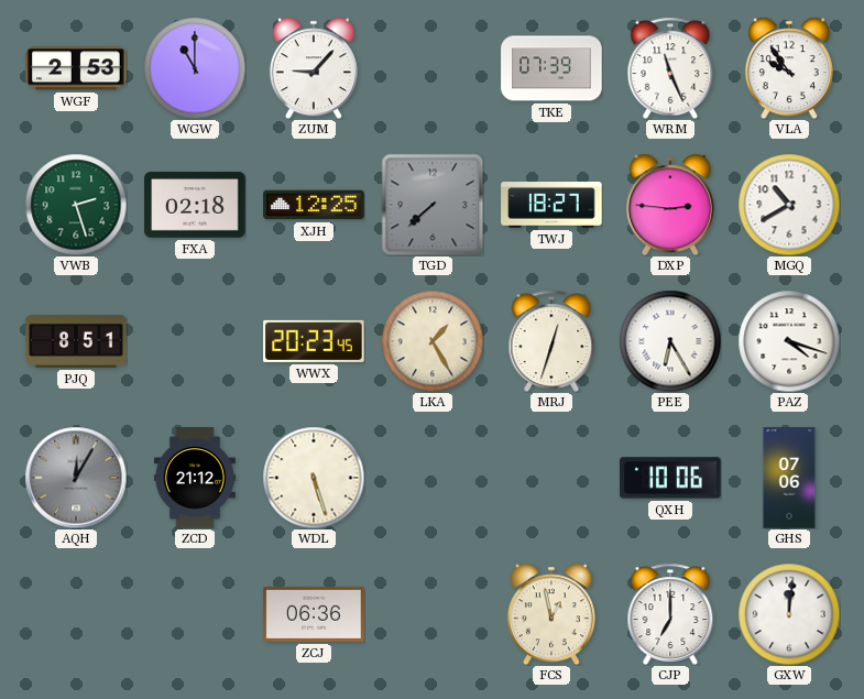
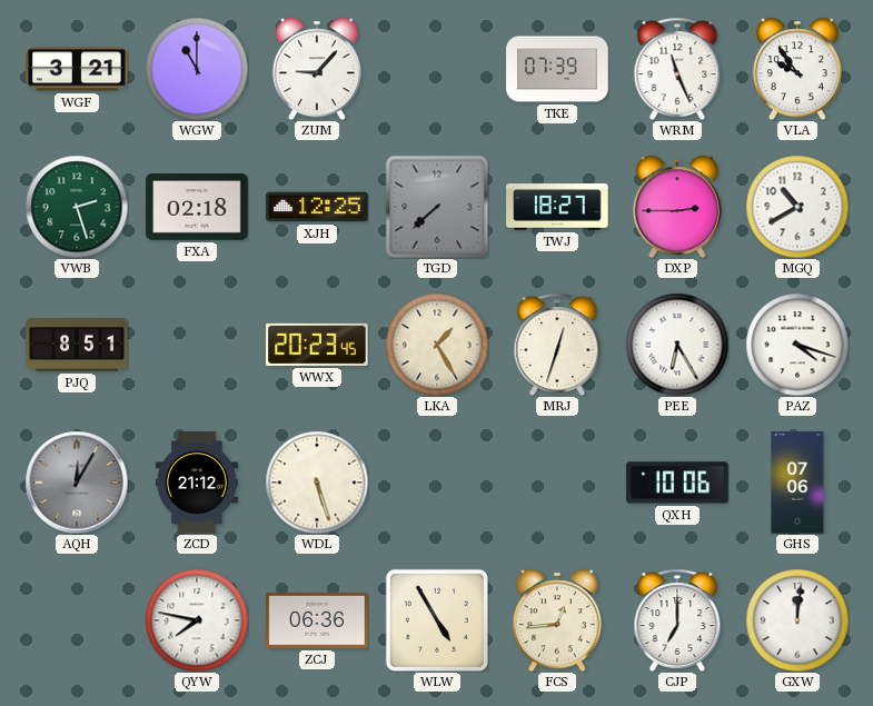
WGF: 2:53 -> 3:21 (77, 69)
DXP: 2:46 -> 2:45 (677, 207)
QYW: none -> 7:47 (197, 620)
WLW: none -> 4:55 (437, 620)
FCS: 12:58 -> 12:44 (557, 620)
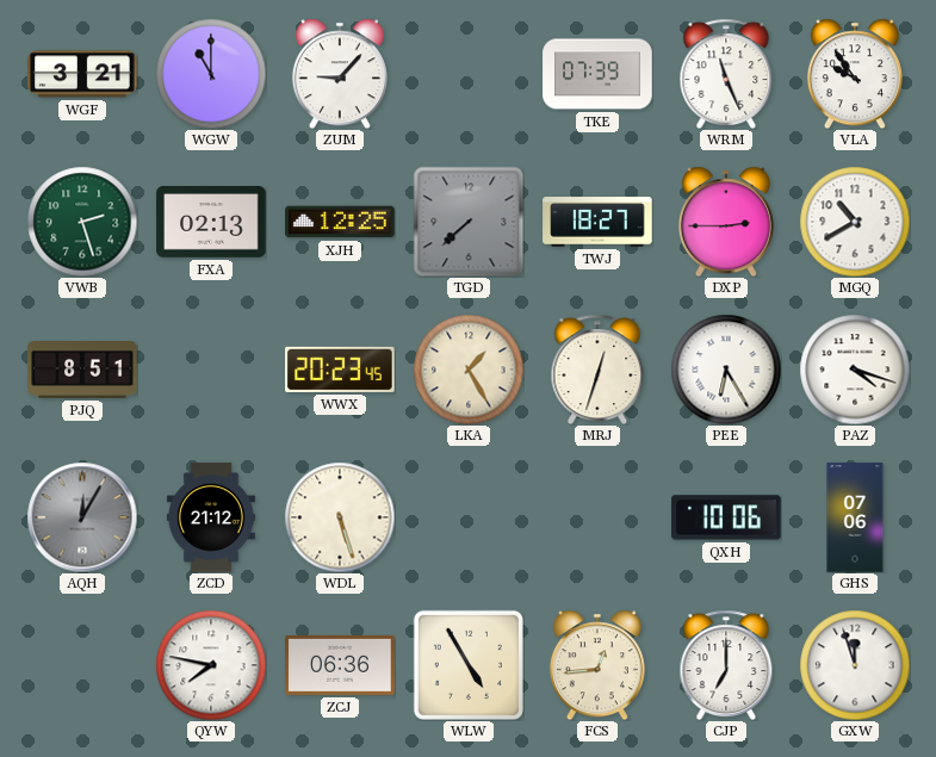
FXA: 02:18 -> 02:13 (211, 222)
GXW: 12:01 -> 11:57 (855, 665)
